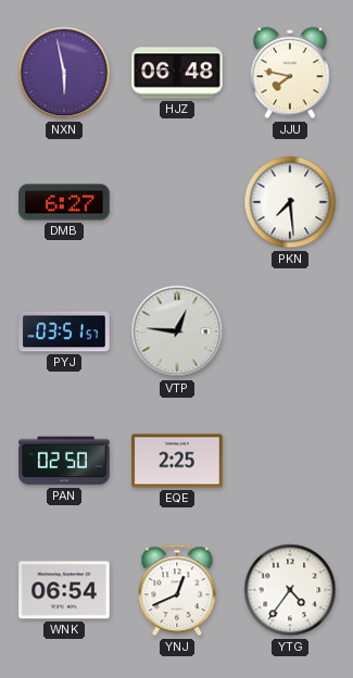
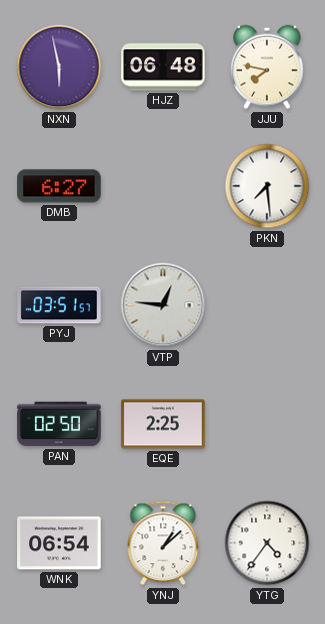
YNJ: 12:41 -> 1:08 (163, 543)
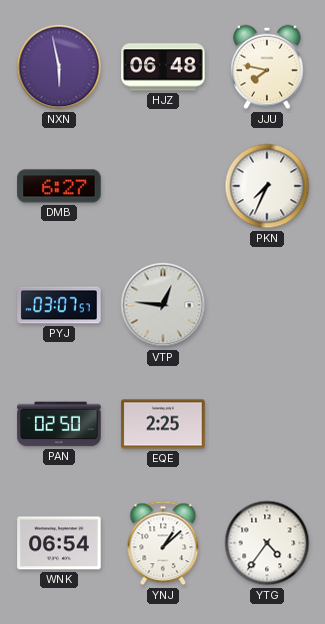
PKN: 7:29 -> 7:34 (267, 186)
PYJ: 03:51 -> 03:07 (59, 305)
